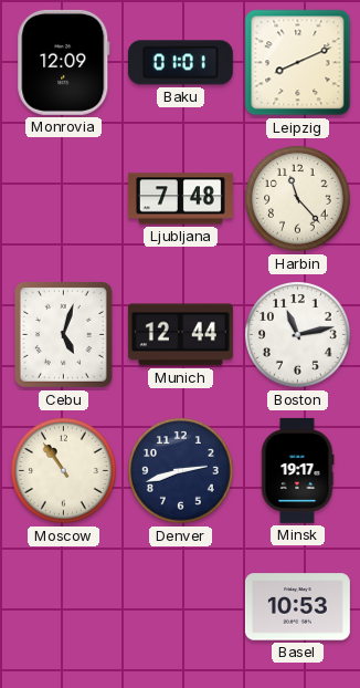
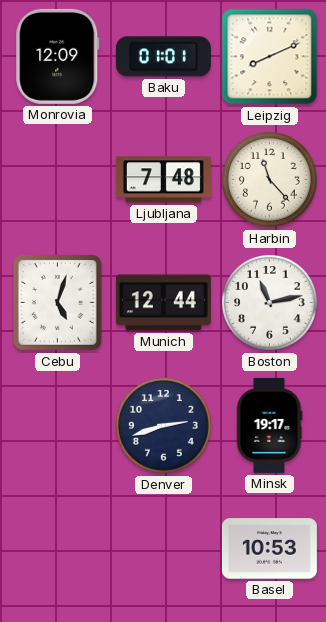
Moscow: 10:54 -> none (64, 471)
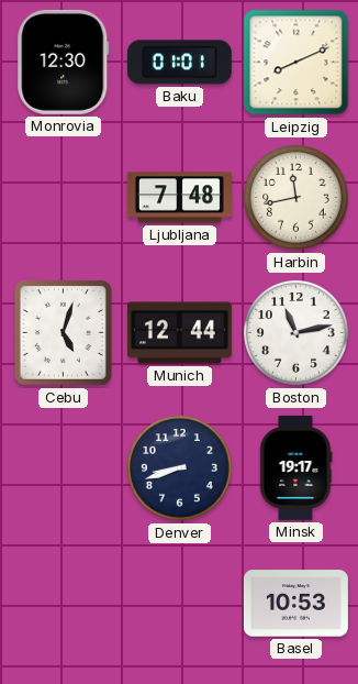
Monrovia: 12:09 -> 12:30 (64, 62)
Harbin: 11:23 -> 11:43 (297, 198)
Denver: 2:42 -> 8:42 (180, 468)
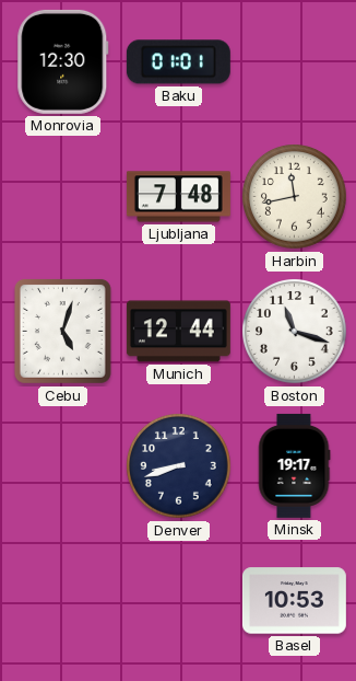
Leipzig: 8:11 -> none (297, 63)
Boston: 11:13 -> 11:18 (295, 332)
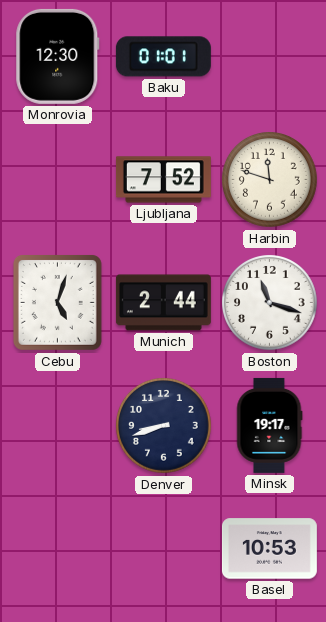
Ljubljana: 7:48 -> 7:52 (163, 180)
Harbin: 11:43 -> 11:48 (270, 180)
Munich: 12:44 -> 2:44 (163, 303)
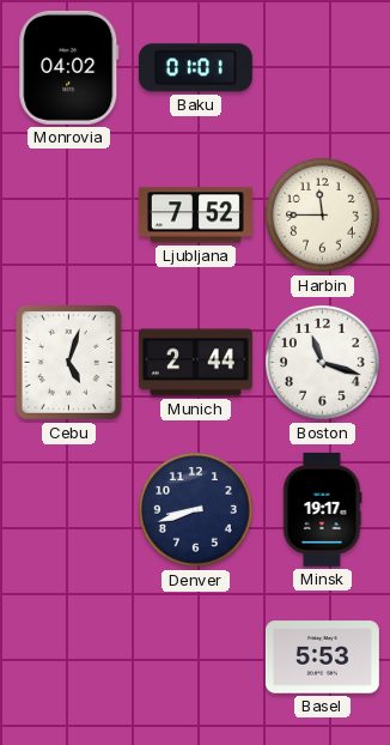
Monrovia: 12:30 -> 04:02 (69, 67)
Harbin: 11:48 -> 11:45 (323, 216)
Basel: 10:53 -> 5:53 (322, 658)
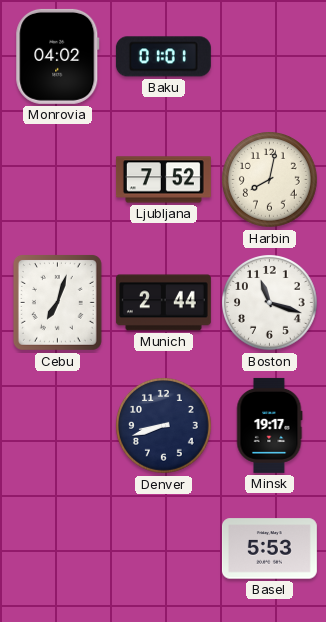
Harbin: 11:45 -> 8:02 (270, 180)
Cebu: 5:03 -> 7:03 (57, 302)
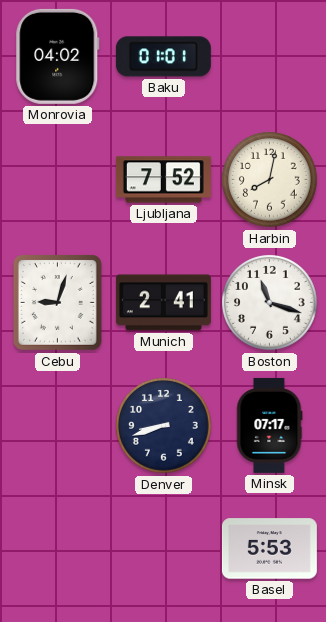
Cebu: 7:03 -> 9:03 (57, 302)
Munich: 2:44 -> 2:41 (163, 303)
Minsk: 19:17 -> 07:17 (270, 425)
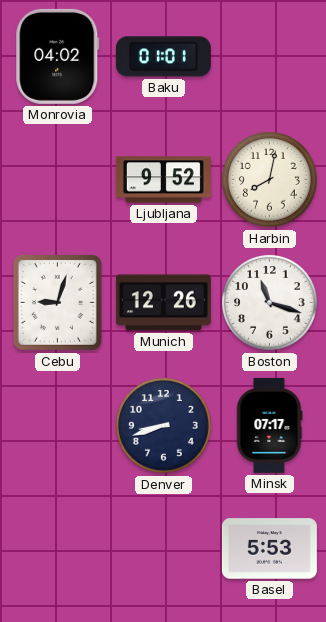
Ljubljana: 7:52 -> 9:52 (163, 180)
Munich: 2:41 -> 12:26 (163, 303)
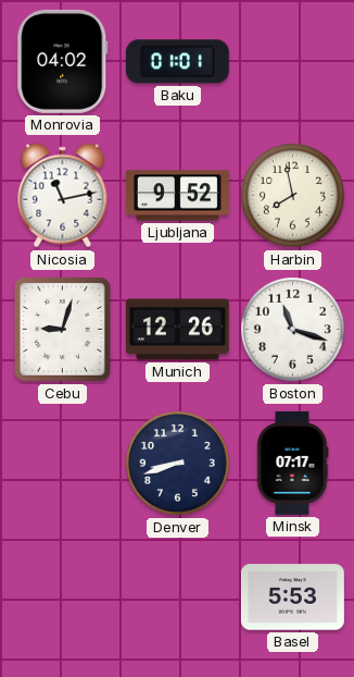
Nicosia: none -> 11:13 (63, 196)
Harbin: 8:02 -> 7:58 (293, 196)
